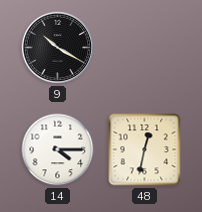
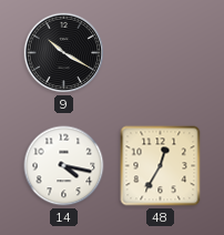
14: 4:15 -> 4:17 (64, 166)
48: 12:32 -> 12:35 (161, 166)
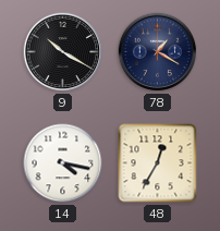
78: none -> 1:20 (158, 52)
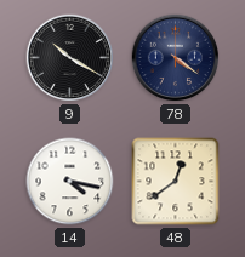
78: 1:20 -> 4:21 (176, 58)
48: 12:35 -> 12:39 (176, 182)
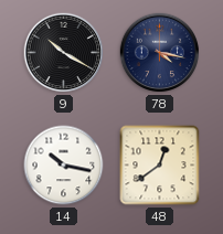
78: 4:21 -> 4:17 (160, 53)
14: 4:17 -> 10:17 (64, 166)
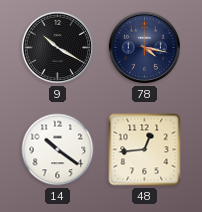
14: 10:17 -> 10:21 (58, 150)
48: 12:39 -> 12:44 (145, 150)
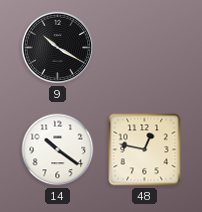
78: 4:17 -> none (145, 48)
48: 12:44 -> 12:47 (145, 150)
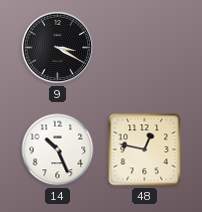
9: 10:20 -> 3:20 (58, 48)
14: 10:21 -> 10:26 (58, 150)
